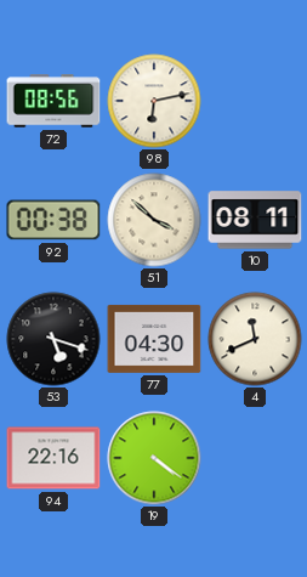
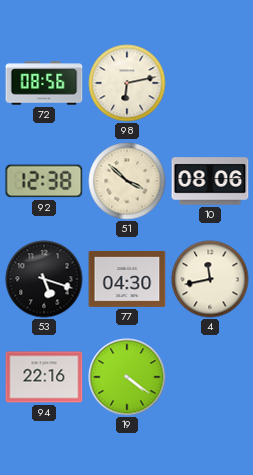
92: 00:38 -> 12:38 (44, 181)
10: 08:11 -> 08:06 (210, 181)
4: 11:41 -> 11:43 (210, 279)
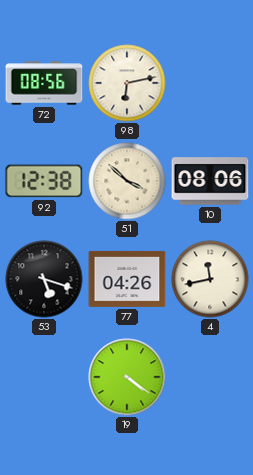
77: 04:30 -> 04:26 (127, 279)
94: 22:16 -> none (44, 377)
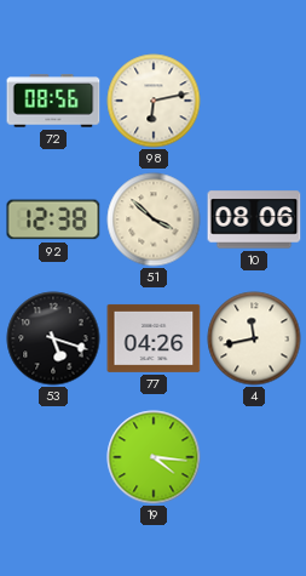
19: 4:21 -> 4:16 (154, 457)
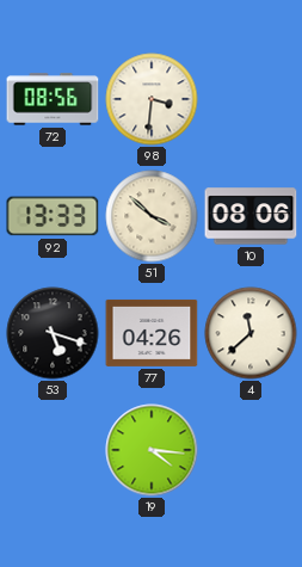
98: 6:13 -> 3:31 (152, 99)
92: 12:38 -> 13:33 (53, 216)
4: 11:43 -> 11:38 (251, 333)
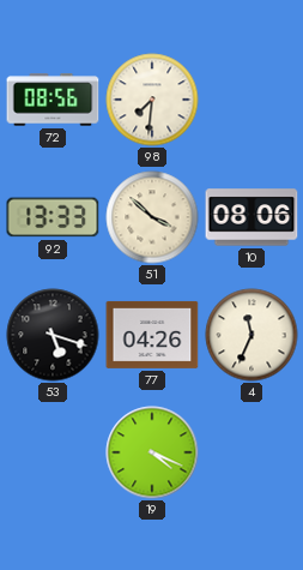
98: 3:31 -> 7:31 (152, 100)
4: 11:38 -> 11:34 (252, 335)
19: 4:16 -> 4:19 (152, 452)
